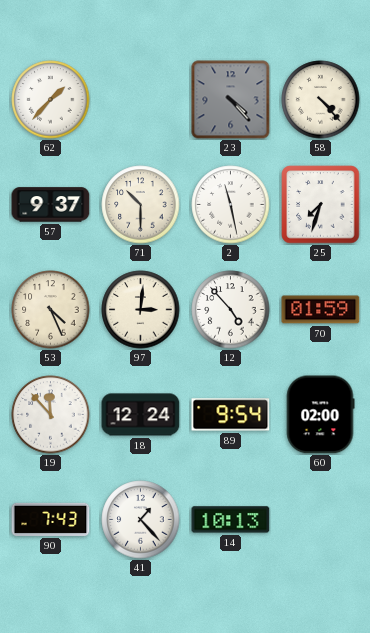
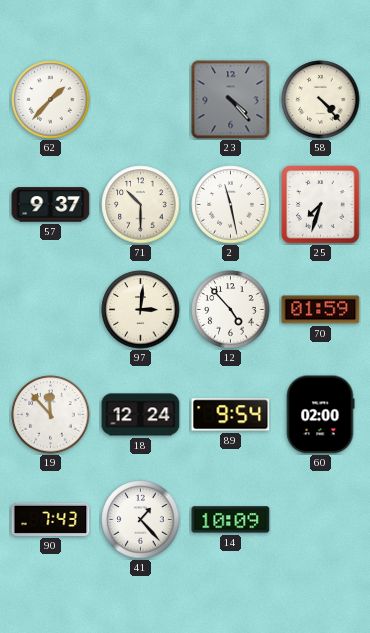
53: 4:26 -> none (51, 310)
14: 10:13 -> 10:09 (231, 520)
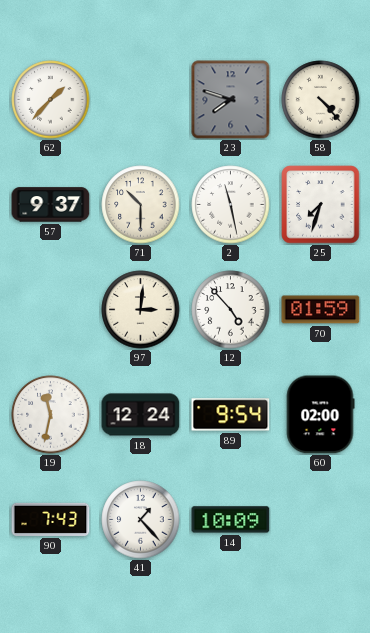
23: 4:23 -> 7:48 (231, 100)
19: 11:53 -> 11:32 (51, 415)
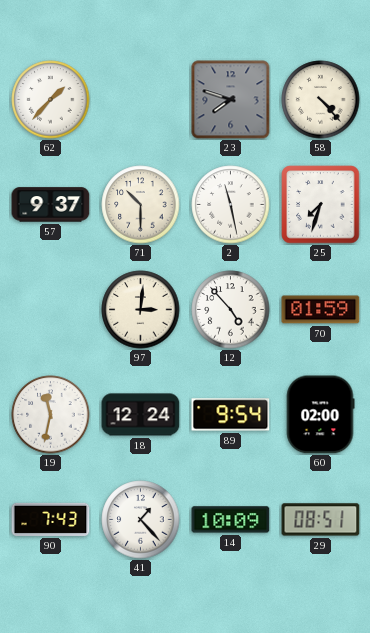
29: none -> 08:51 (321, 520)
